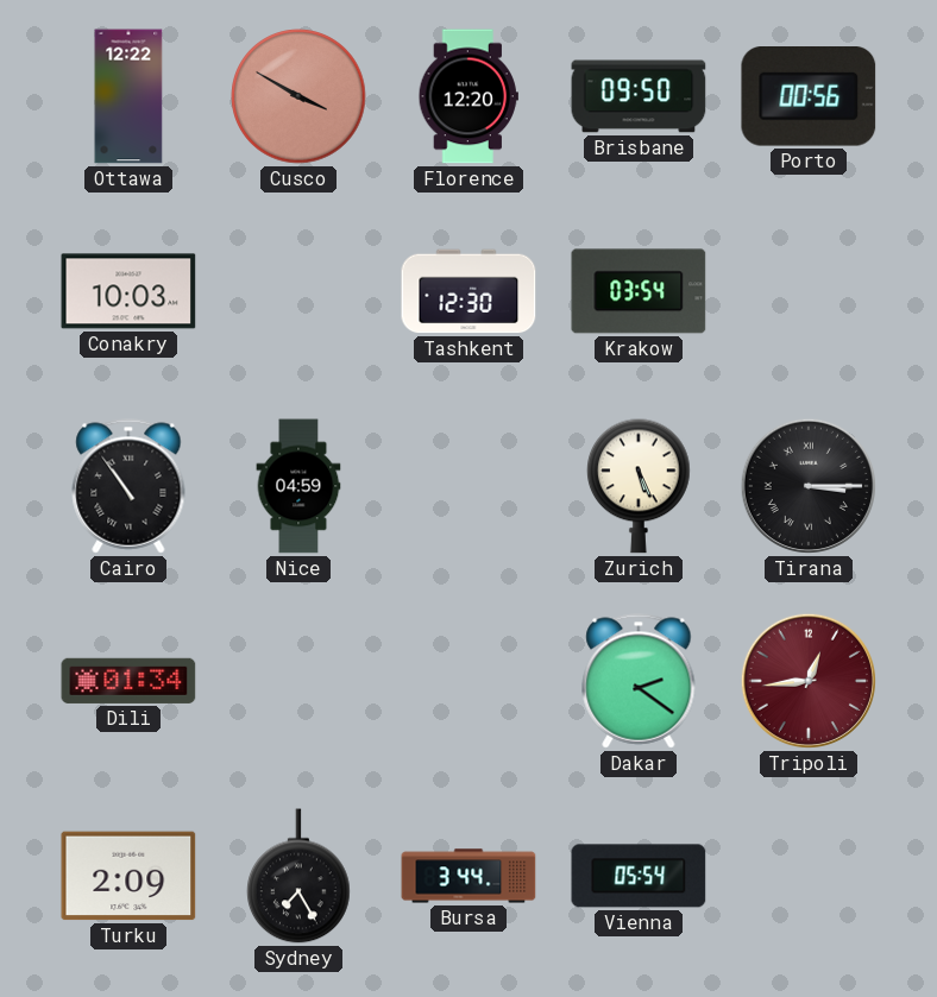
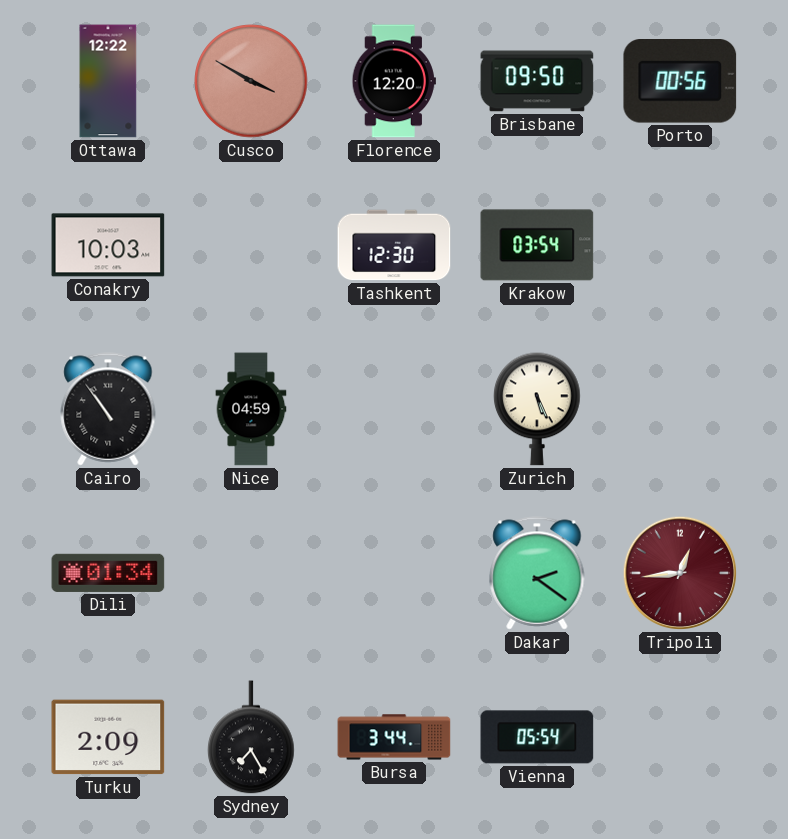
Tirana: 3:15 -> none (809, 486)
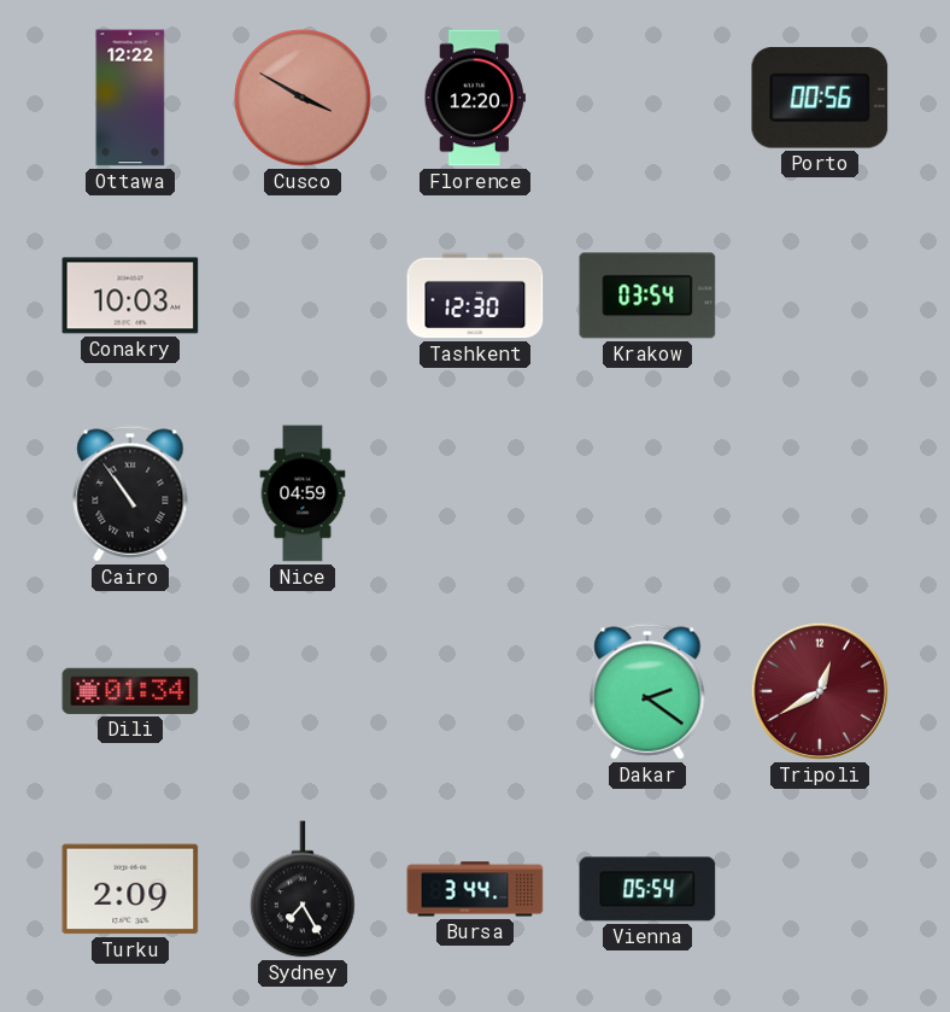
Brisbane: 09:50 -> none (537, 81)
Zurich: 5:26 -> none (538, 409)
Tripoli: 12:44 -> 12:40 (820, 691)
